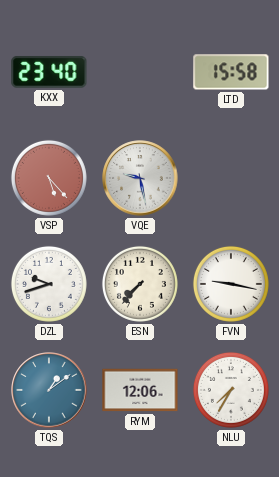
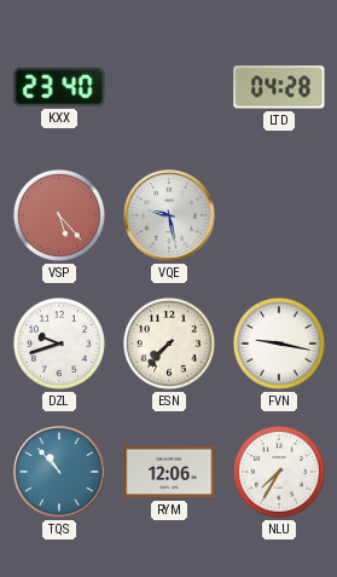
LTD: 15:58 -> 04:28 (279, 87)
TQS: 1:09 -> 10:53 (59, 472)
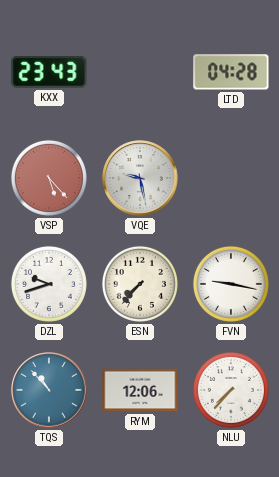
KXX: 23:40 -> 23:43 (49, 72)
NLU: 7:35 -> 7:37 (231, 390)
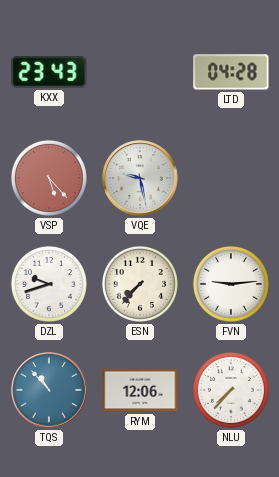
FVN: 9:17 -> 9:14 (231, 284)
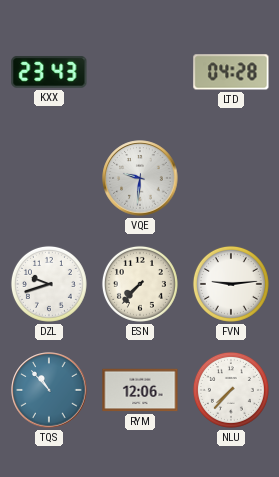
VSP: 5:23 -> none (49, 178)
VQE: 9:28 -> 9:31 (140, 178)
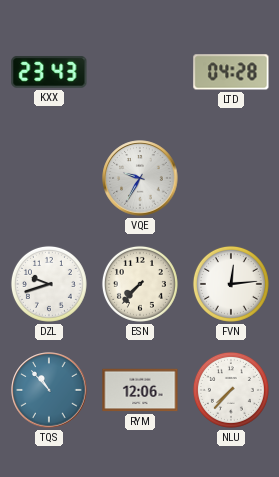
VQE: 9:31 -> 9:35 (140, 178)
FVN: 9:14 -> 12:14 (231, 284)
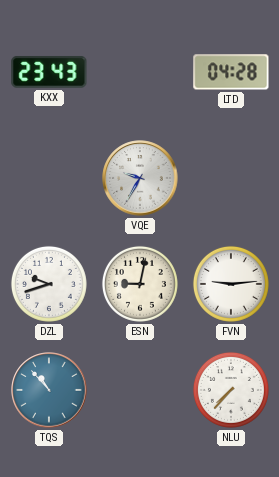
ESN: 7:37 -> 9:02 (140, 284)
FVN: 12:14 -> 9:14 (231, 284)
RYM: 12:06 -> none (140, 390)
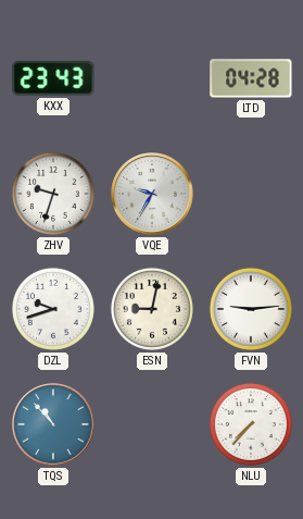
ZHV: none -> 9:33 (53, 194)
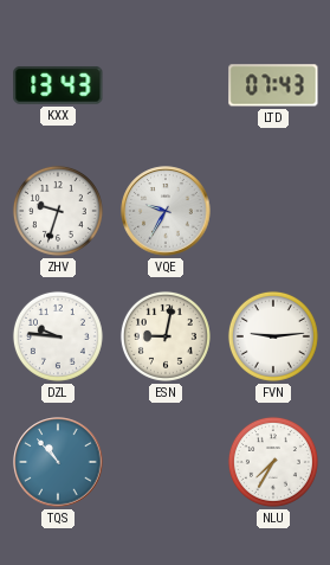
KXX: 23:43 -> 13:43 (58, 85)
LTD: 04:28 -> 07:43 (273, 85)
DZL: 9:42 -> 9:46 (58, 336)
NLU: 7:37 -> 7:35 (273, 462)
